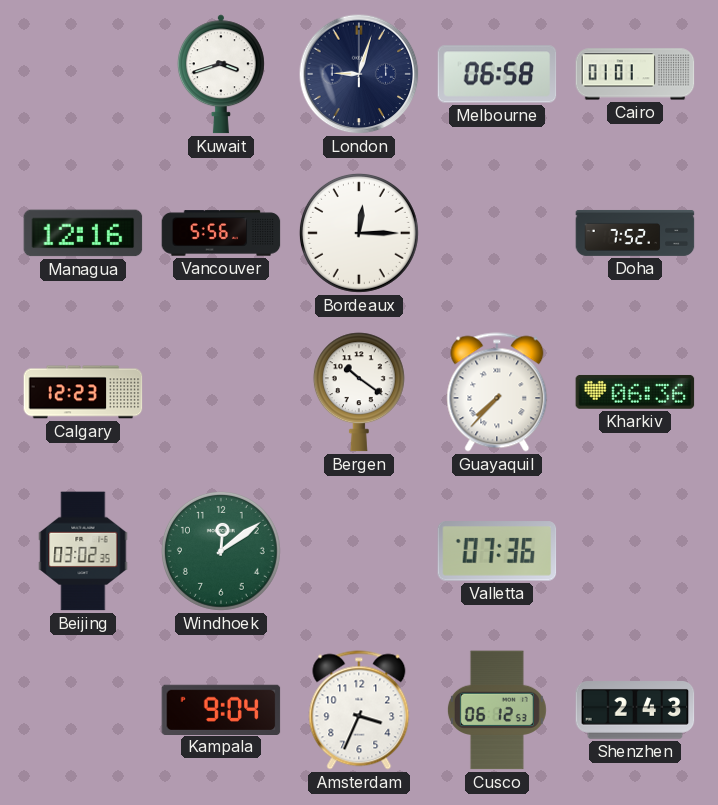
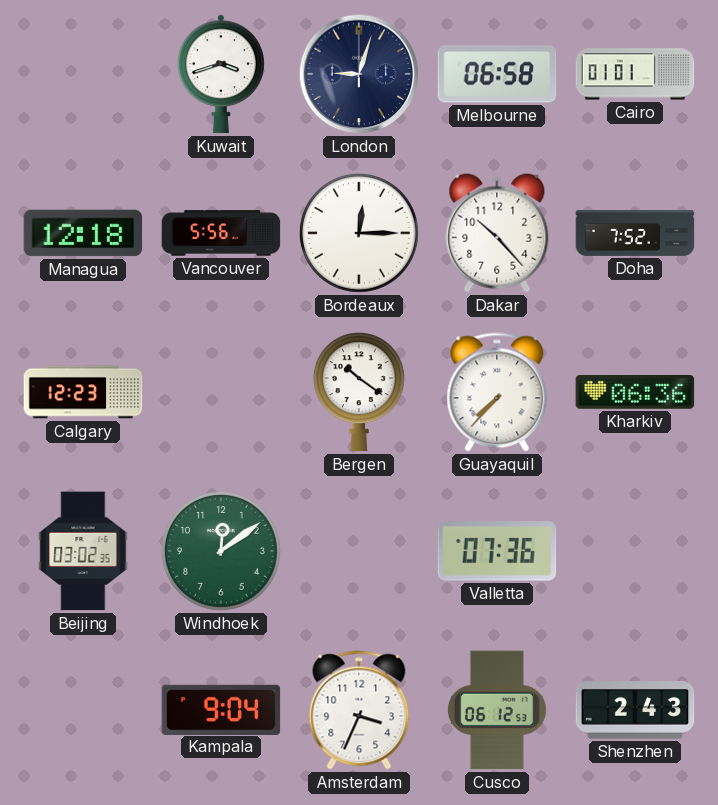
Managua: 12:16 -> 12:18 (83, 233)
Dakar: none -> 10:23 (497, 233)
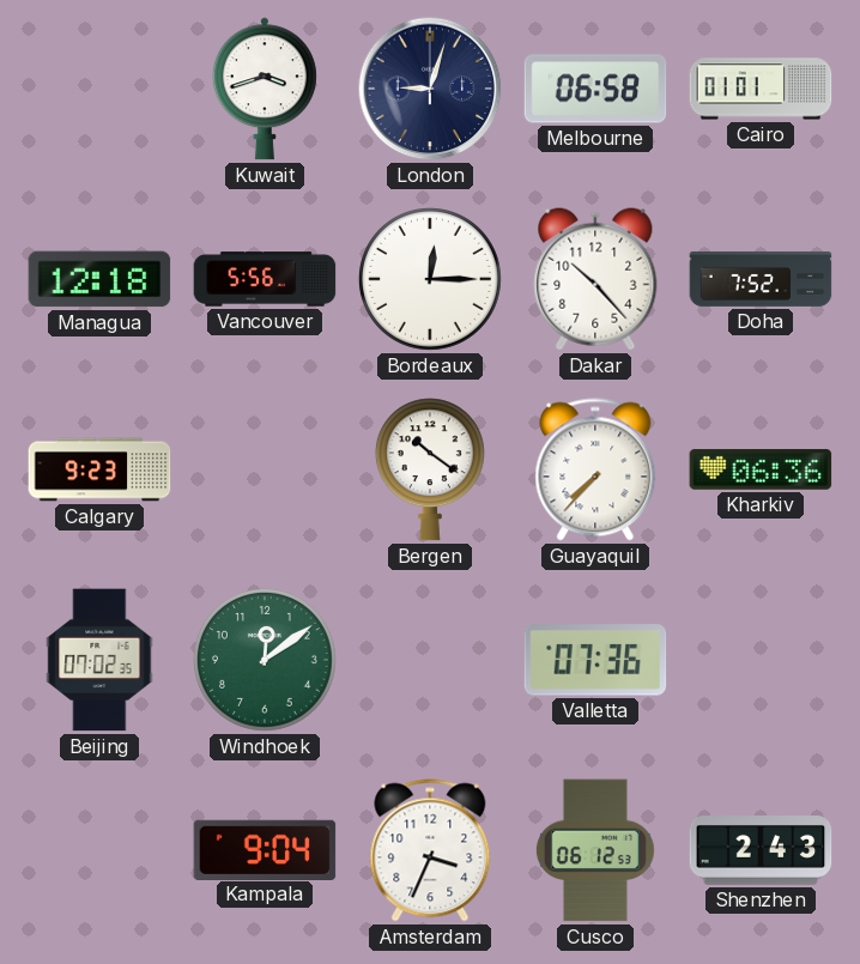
Calgary: 12:23 -> 9:23 (99, 469)
Beijing: 03:02 -> 07:02 (99, 660)
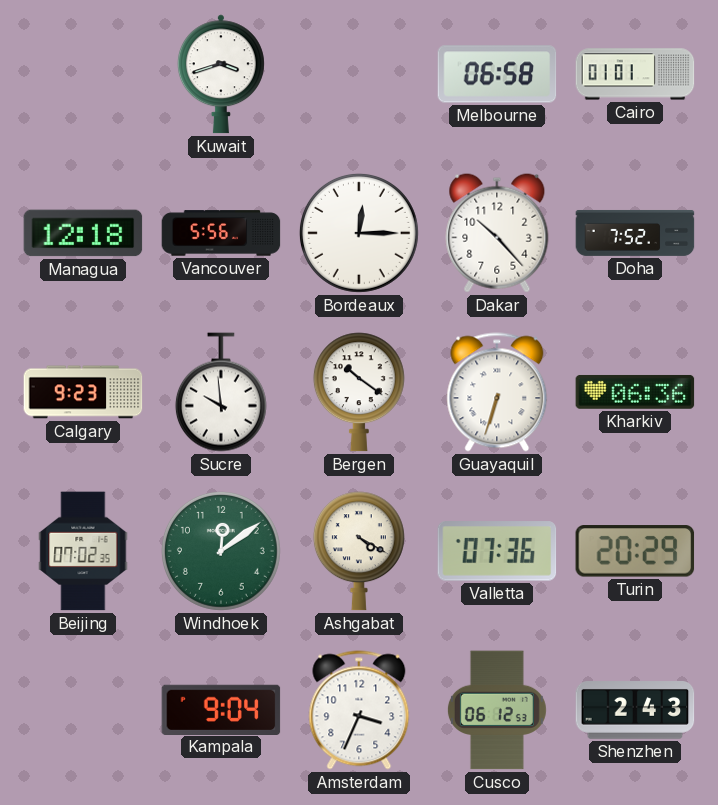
London: 9:03 -> none (430, 89)
Sucre: none -> 9:59 (221, 392)
Guayaquil: 7:37 -> 6:33 (497, 392)
Ashgabat: none -> 4:20 (359, 551)
Turin: none -> 20:29 (635, 551)
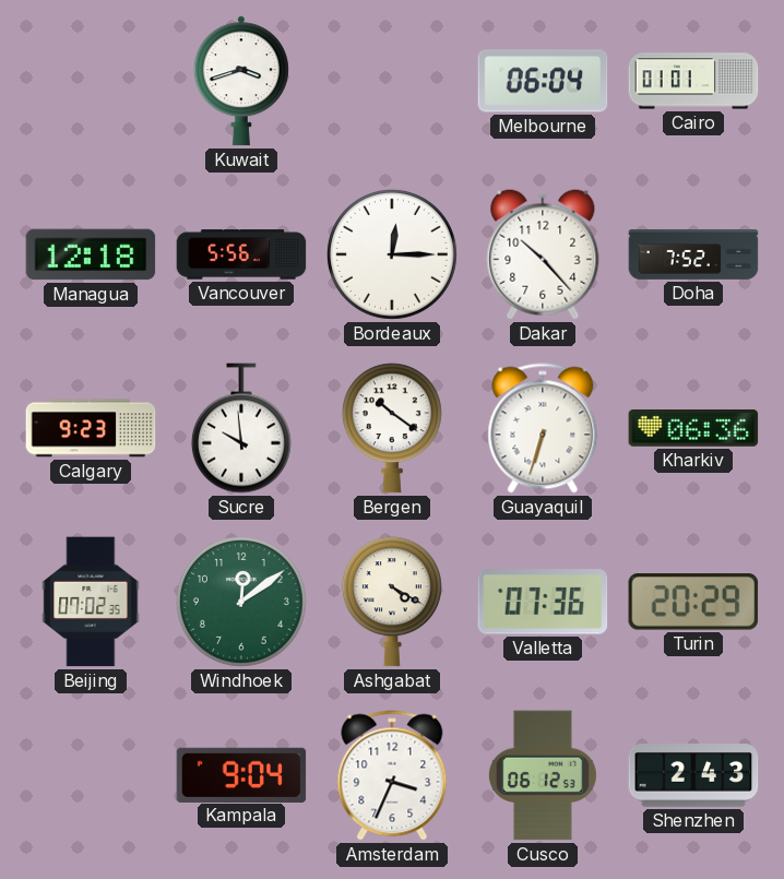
Melbourne: 06:58 -> 06:04 (543, 81)
